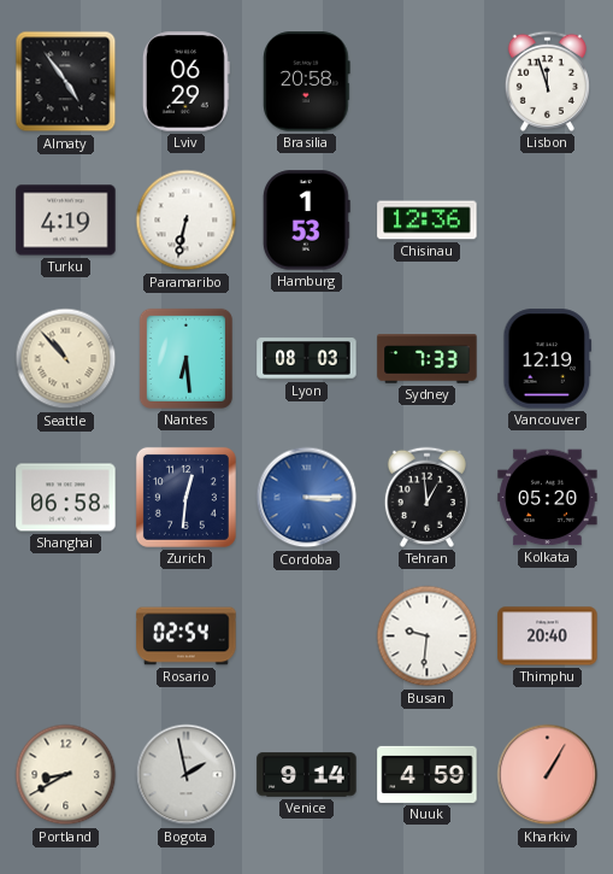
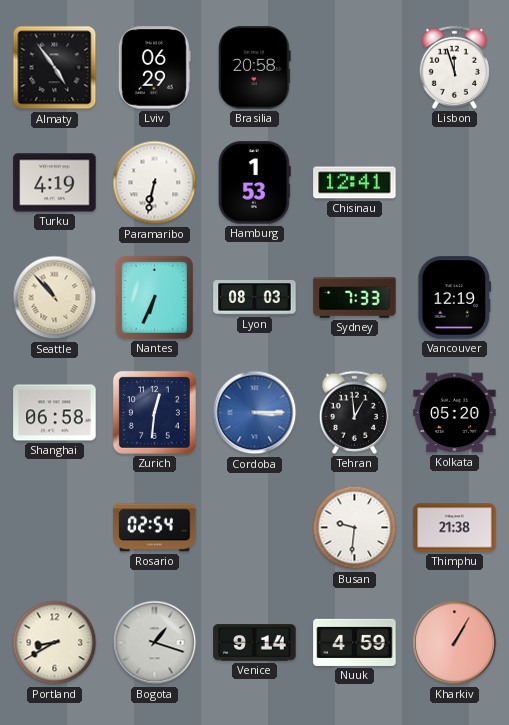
Chisinau: 12:36 -> 12:41 (355, 183)
Nantes: 6:29 -> 6:34 (154, 297)
Thimphu: 20:40 -> 21:38 (455, 528)
Bogota: 1:58 -> 1:18 (155, 643)
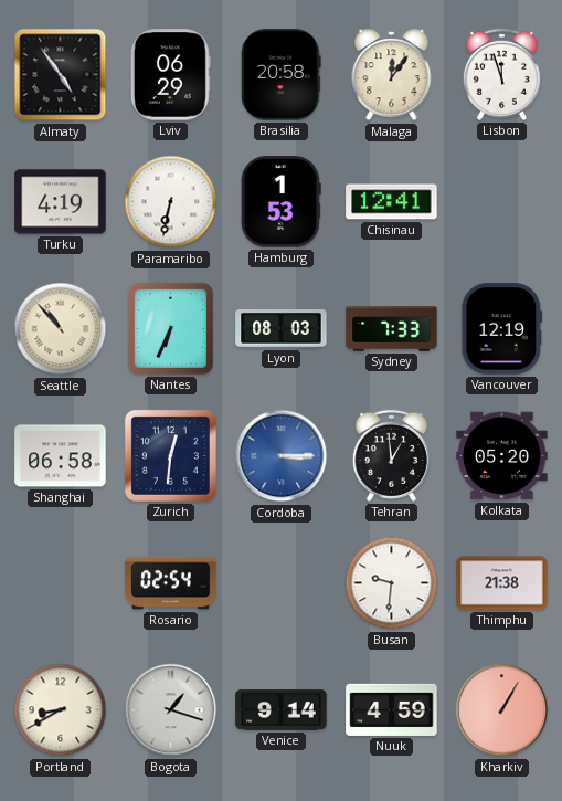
Malaga: none -> 12:06 (392, 75)
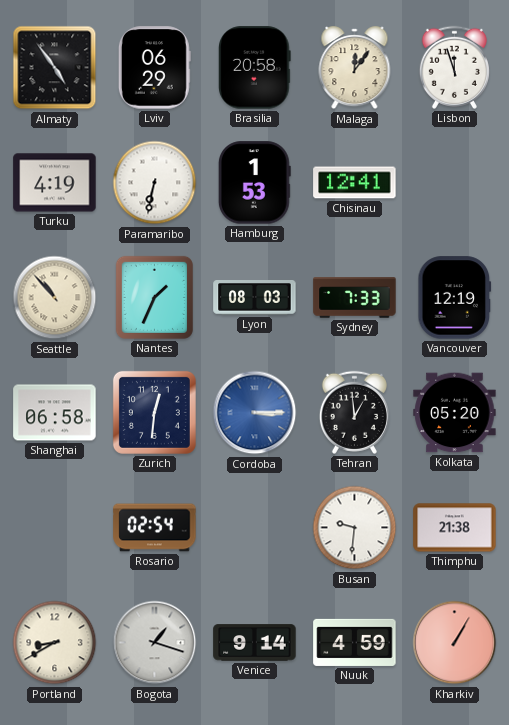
Nantes: 6:34 -> 1:34 (154, 297)
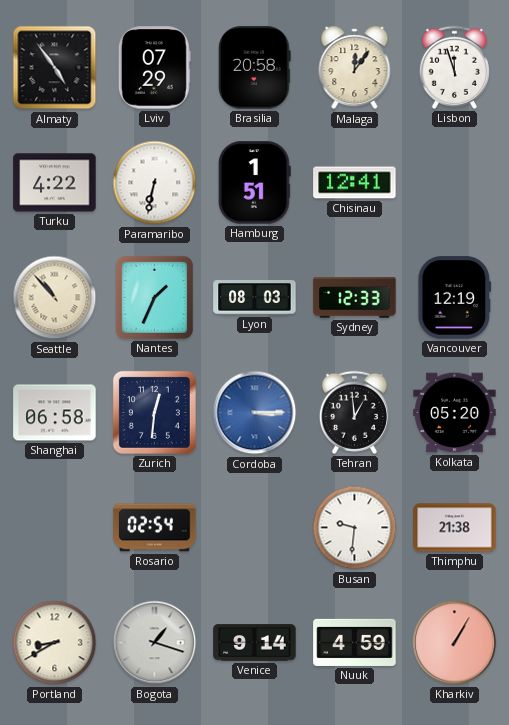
Lviv: 06:29 -> 07:29 (154, 68)
Turku: 4:19 -> 4:22 (55, 183)
Hamburg: 1:53 -> 1:51 (254, 183)
Sydney: 7:33 -> 12:33 (355, 298)
